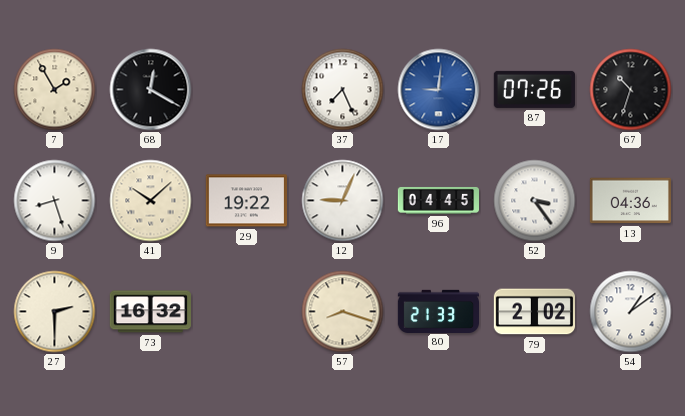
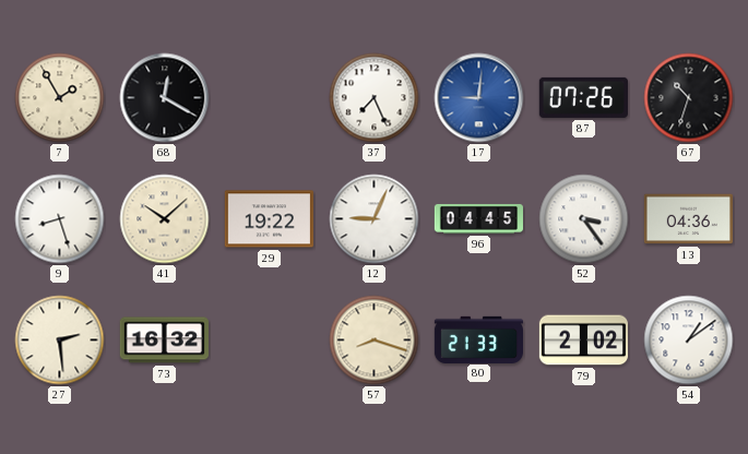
27: 2:30 -> 2:29 (60, 340)
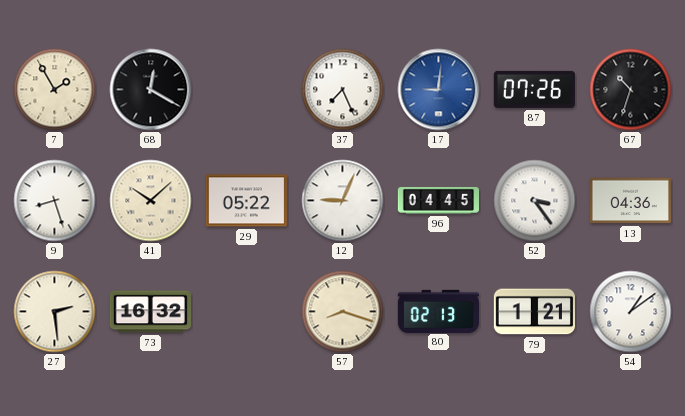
29: 19:22 -> 05:22 (246, 201)
80: 21:33 -> 02:13 (438, 311)
79: 2:02 -> 1:21 (534, 312)
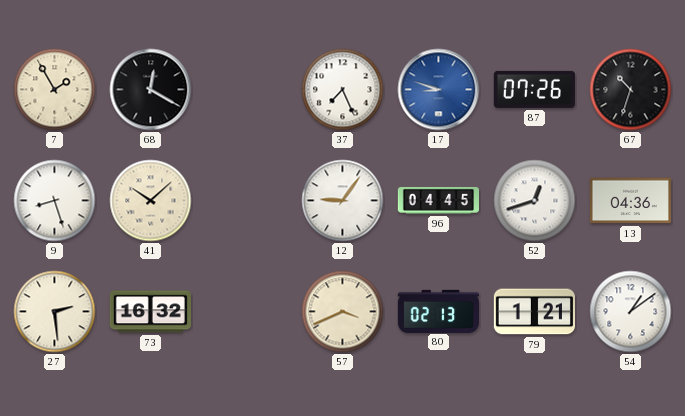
17: 9:01 -> 8:48 (439, 90)
29: 05:22 -> none (246, 201)
12: 9:04 -> 9:06 (343, 201)
52: 3:24 -> 12:42 (535, 201)
57: 8:18 -> 3:41 (343, 312)
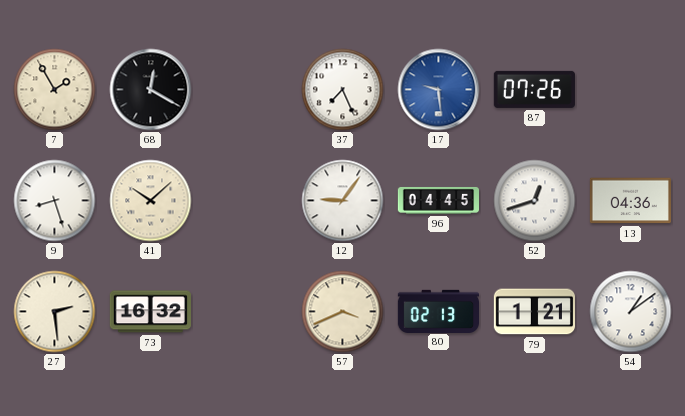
17: 8:48 -> 9:29 (439, 90)
67: 10:33 -> none (631, 90)
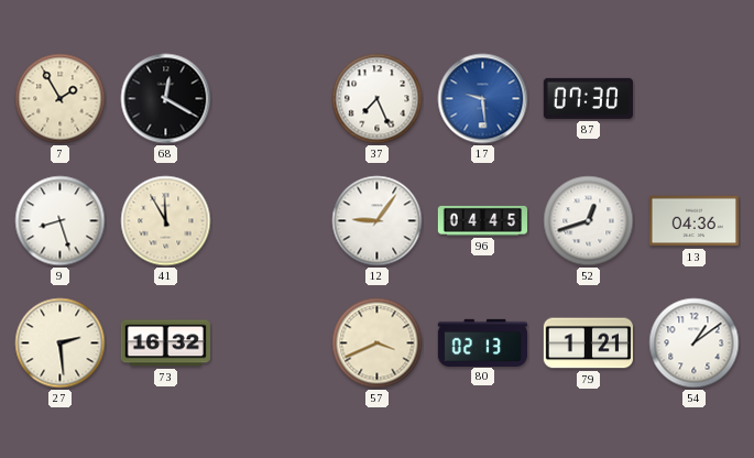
87: 07:26 -> 07:30 (588, 98)
41: 10:08 -> 11:55 (166, 221)
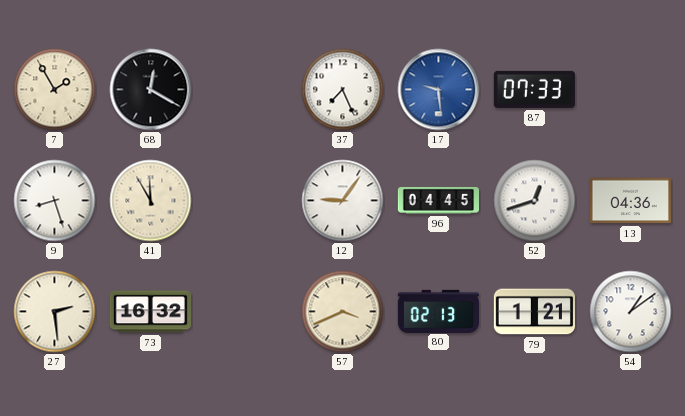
87: 07:30 -> 07:33 (534, 89)
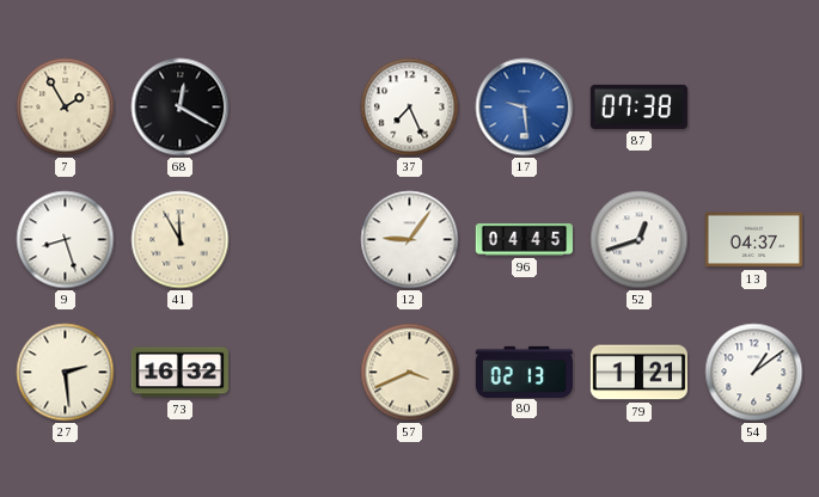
87: 07:33 -> 07:38 (638, 106)
13: 04:36 -> 04:37 (753, 240)
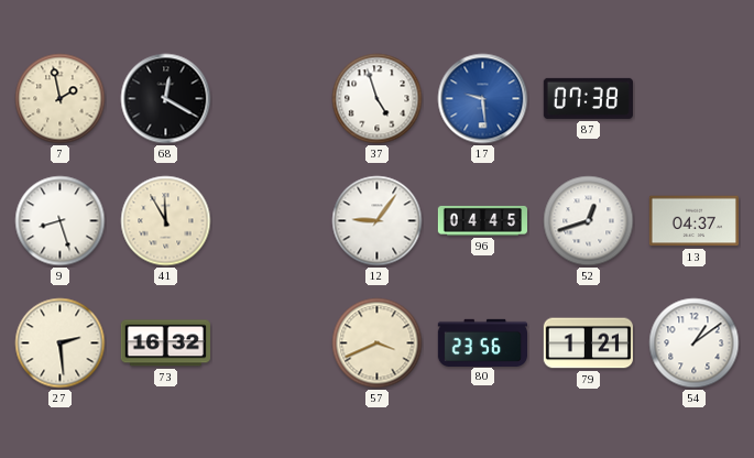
7: 1:55 -> 1:58 (61, 99)
37: 7:26 -> 4:57 (378, 99)
80: 02:13 -> 23:56 (482, 342)
